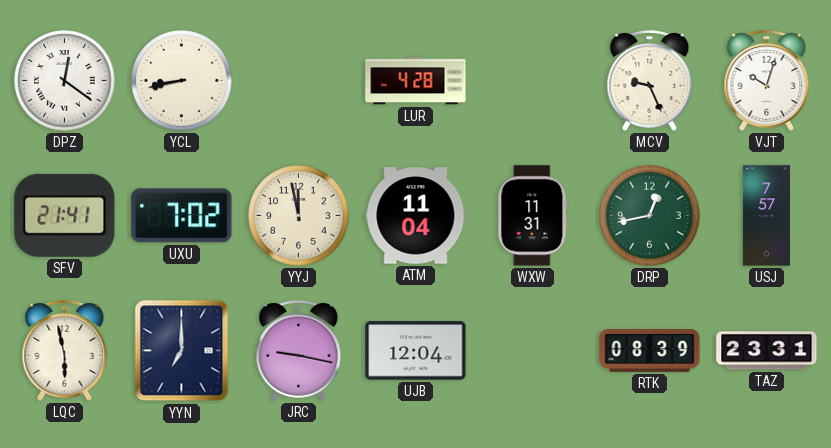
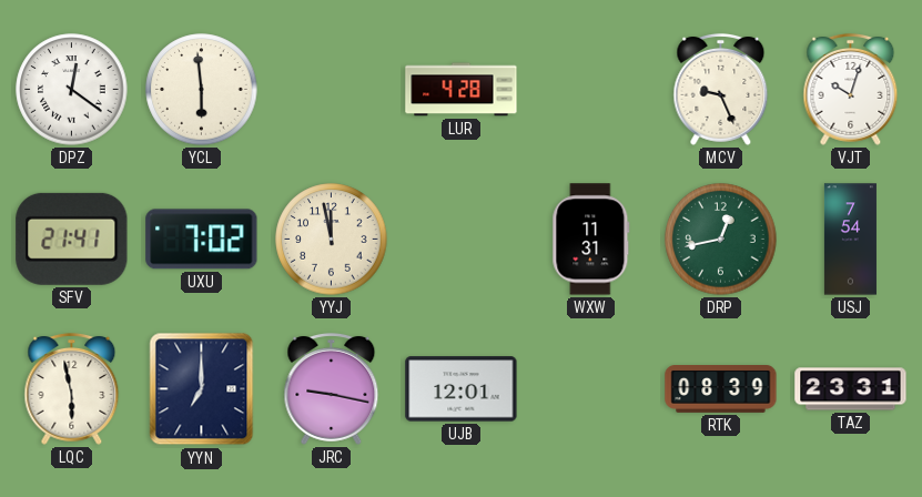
YCL: 8:43 -> 5:59 (202, 90)
ATM: 11:04 -> none (416, 216)
USJ: 7:57 -> 7:54 (850, 240)
UJB: 12:04 -> 12:01 (462, 389)
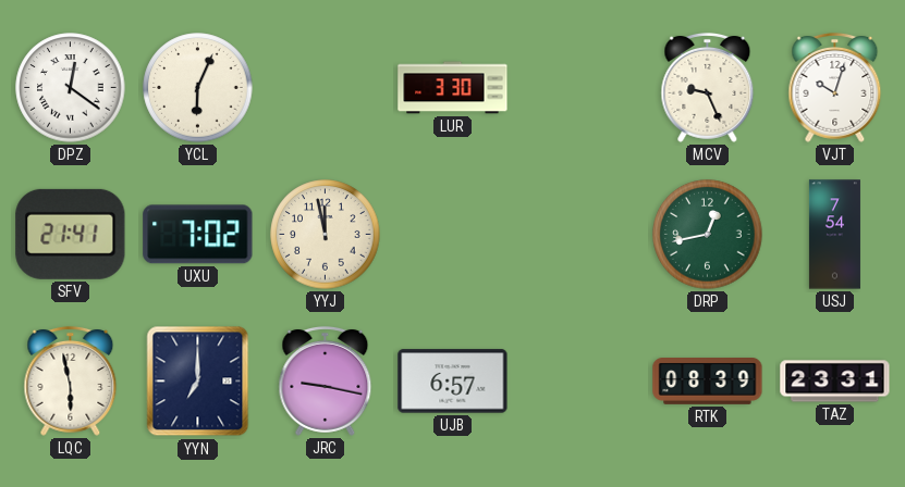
YCL: 5:59 -> 6:04 (198, 88)
LUR: 4:28 -> 3:30 (453, 88)
WXW: 11:31 -> none (591, 240)
UJB: 12:01 -> 6:57 (453, 382)
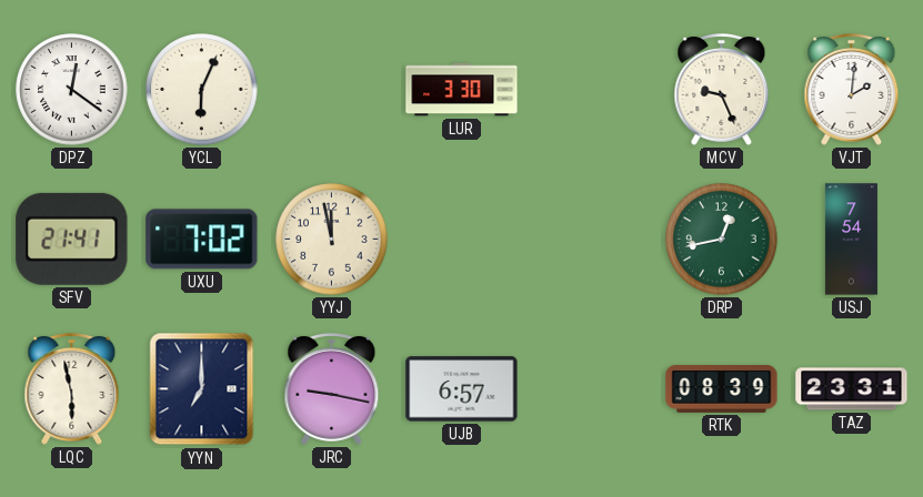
VJT: 10:03 -> 2:01 (852, 89)
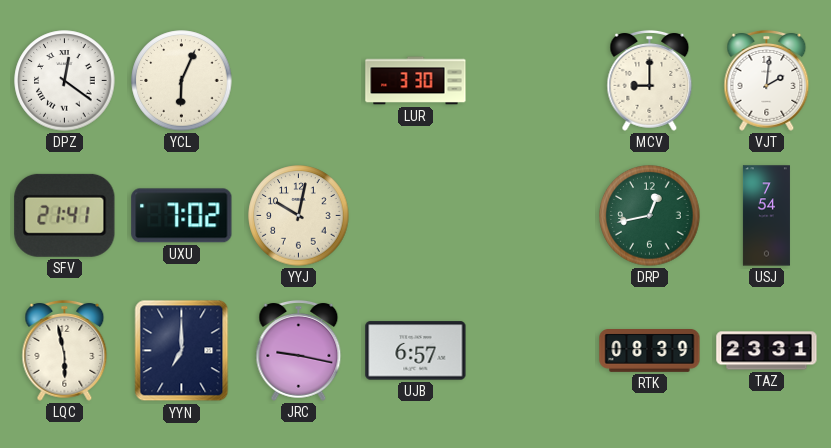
MCV: 9:26 -> 9:00 (650, 80)
YYJ: 11:58 -> 10:02 (299, 216)
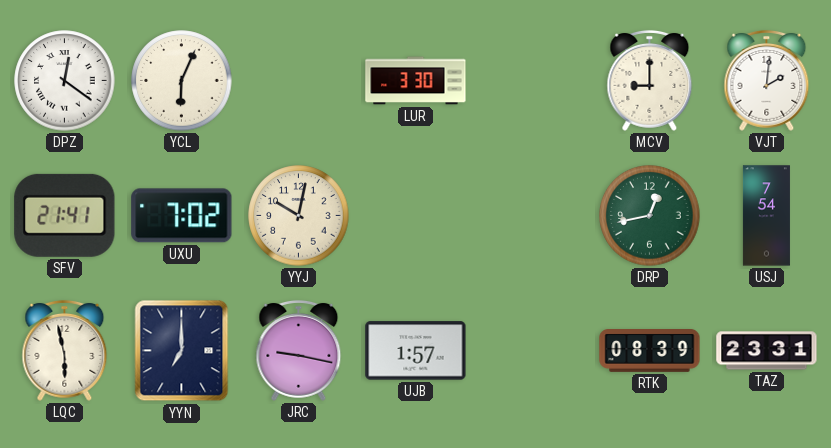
UJB: 6:57 -> 1:57 (416, 351)
